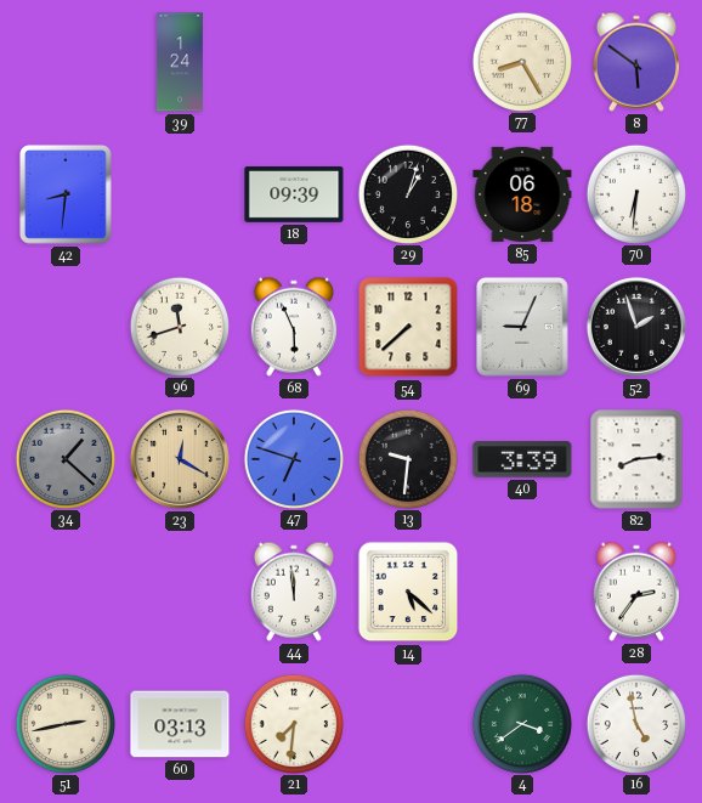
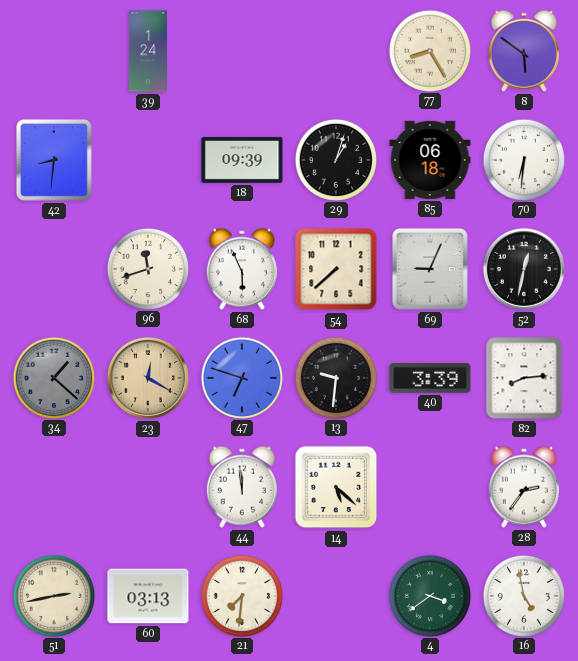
52: 1:57 -> 12:32 (524, 269)
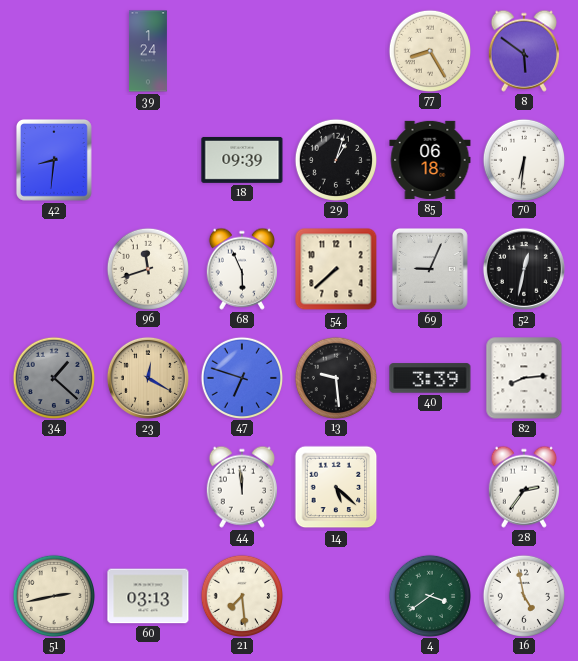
13: 9:31 -> 9:29 (335, 377)
21: 7:31 -> 7:29 (241, 595)
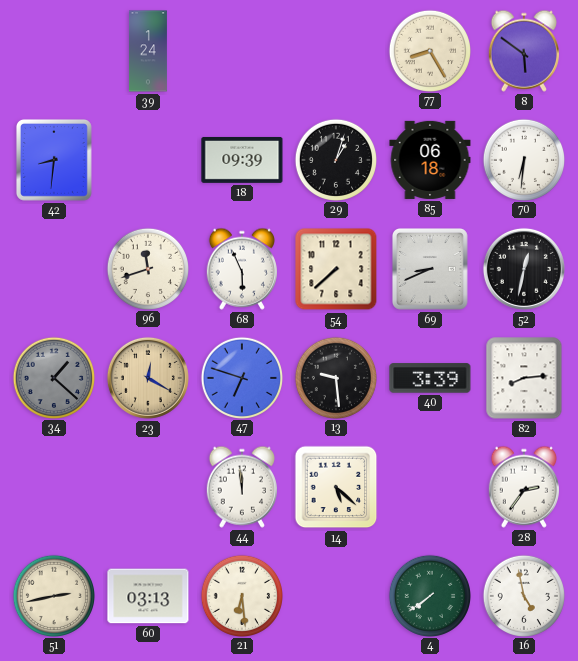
69: 9:04 -> 8:41 (430, 270)
21: 7:29 -> 6:29 (241, 595)
4: 3:39 -> 7:39 (429, 595)
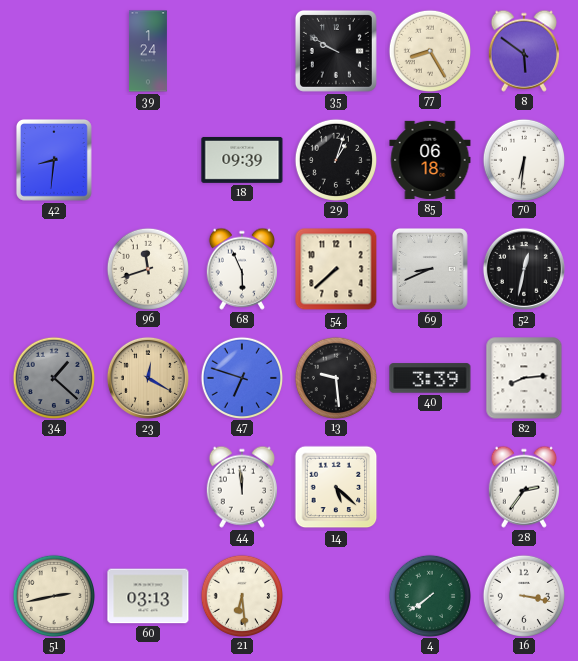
35: none -> 9:50 (336, 51)
16: 4:58 -> 3:17 (523, 595)
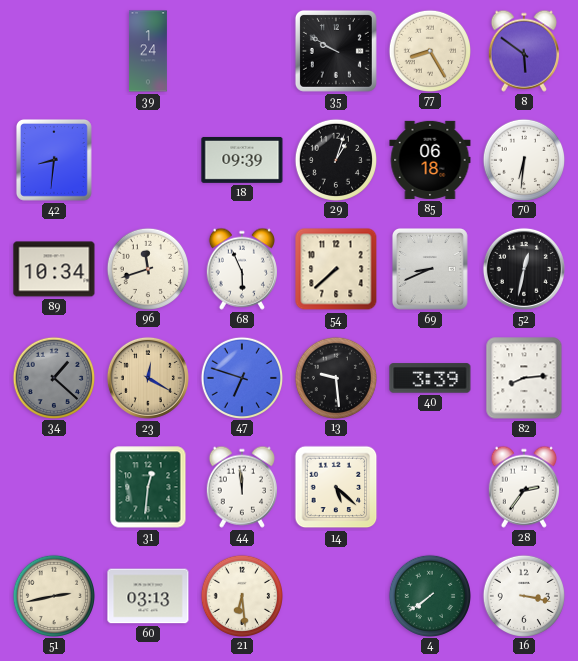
89: none -> 10:34 (54, 269)
31: none -> 12:31 (148, 487)
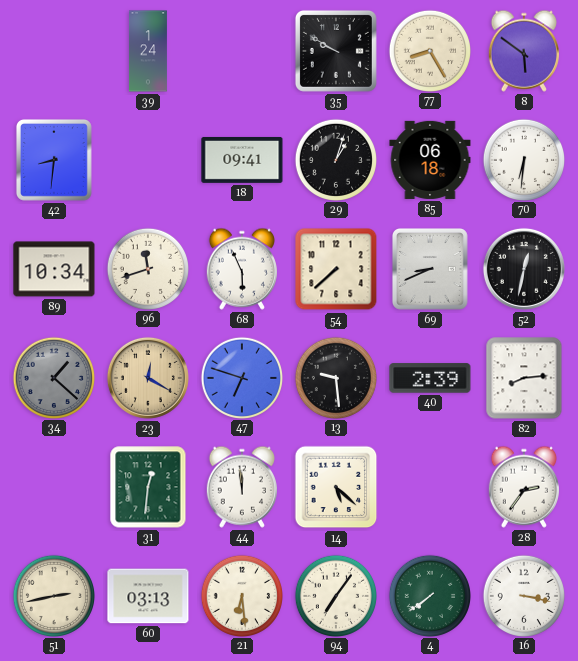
18: 09:39 -> 09:41 (242, 160)
40: 3:39 -> 2:39 (430, 378)
94: none -> 7:06 (335, 595)
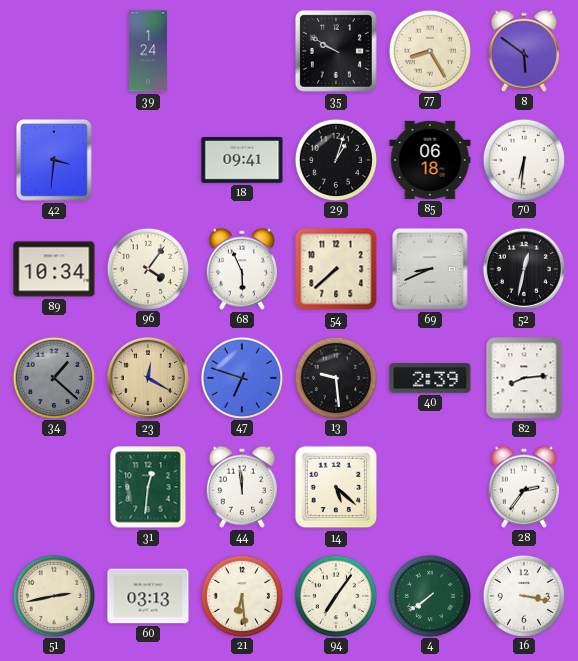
42: 8:31 -> 3:31 (54, 161)
96: 11:42 -> 4:06 (147, 268)
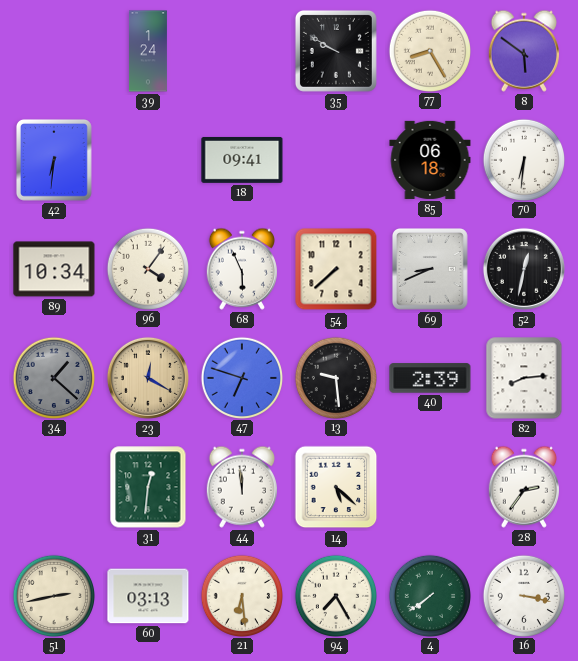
42: 3:31 -> 6:31 (54, 161)
29: 1:03 -> none (335, 159)
94: 7:06 -> 7:25 (335, 595)
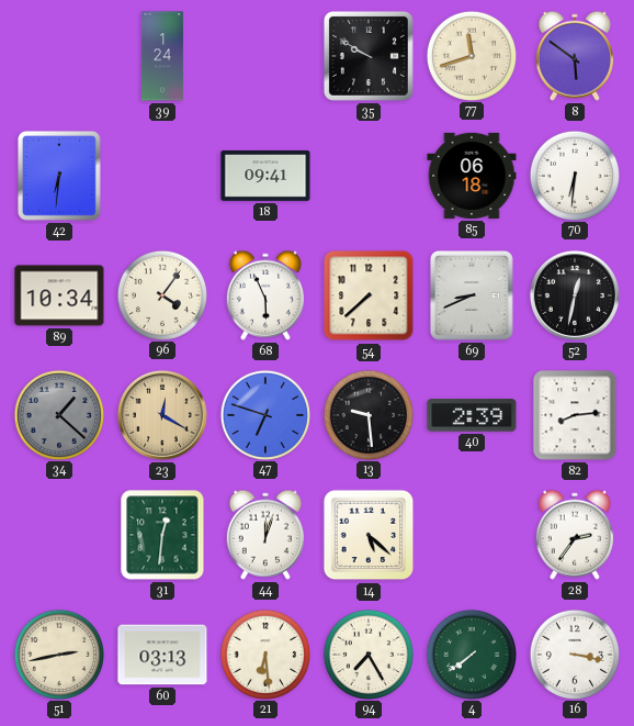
77: 8:25 -> 11:42 (471, 55)
44: 11:59 -> 12:03 (265, 535)
